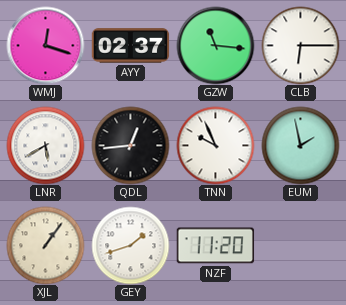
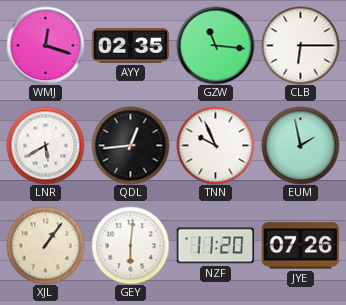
AYY: 02:37 -> 02:35 (130, 46)
GEY: 1:42 -> 6:01 (130, 245)
JYE: none -> 07:26 (300, 246)
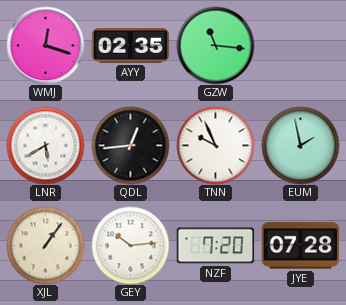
CLB: 6:15 -> none (300, 45)
GEY: 6:01 -> 10:14 (130, 245)
NZF: 11:20 -> 7:20 (215, 246)
JYE: 07:26 -> 07:28 (300, 246)
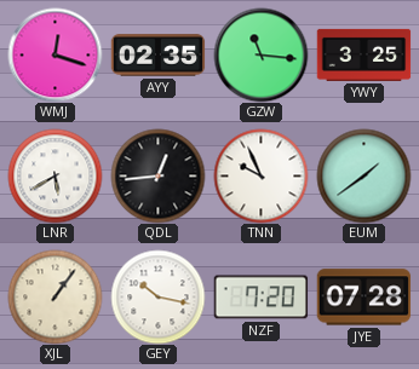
YWY: none -> 3:25 (363, 54)
EUM: 1:58 -> 1:39 (363, 175)
GEY: 10:14 -> 10:17 (157, 296)
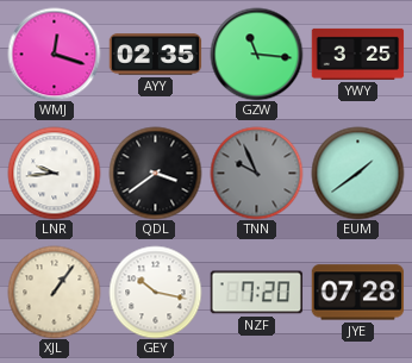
LNR: 5:40 -> 9:44 (54, 173)
QDL: 12:44 -> 3:39 (155, 173)
TNN dial: white -> grey (256, 173)
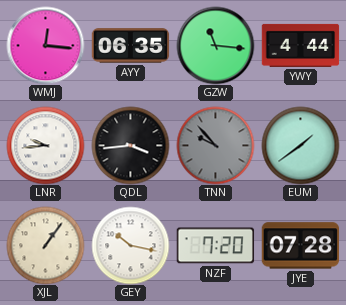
WMJ: 12:18 -> 12:16 (45, 45)
AYY: 02:35 -> 06:35 (130, 46)
YWY: 3:25 -> 4:44 (300, 45)
QDL: 3:39 -> 3:44 (130, 145)
TNN: 9:56 -> 9:53 (215, 145)
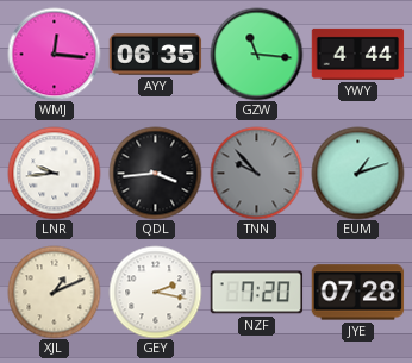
EUM: 1:39 -> 1:12 (357, 173)
XJL: 1:06 -> 1:11 (54, 292)
GEY: 10:17 -> 2:17 (155, 292)
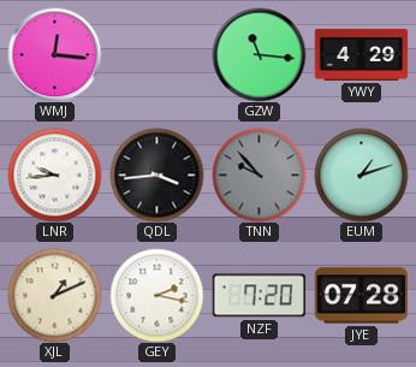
AYY: 06:35 -> none (155, 55)
YWY: 4:44 -> 4:29 (361, 54)
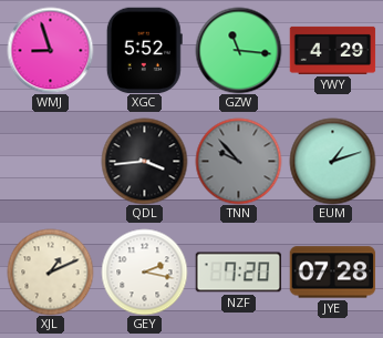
WMJ: 12:16 -> 8:57 (50, 50)
XGC: none -> 5:52 (144, 50)
LNR: 9:44 -> none (54, 174)
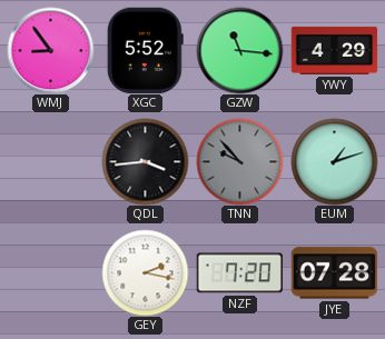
WMJ: 8:57 -> 8:54 (50, 50)
XJL: 1:11 -> none (50, 272)
